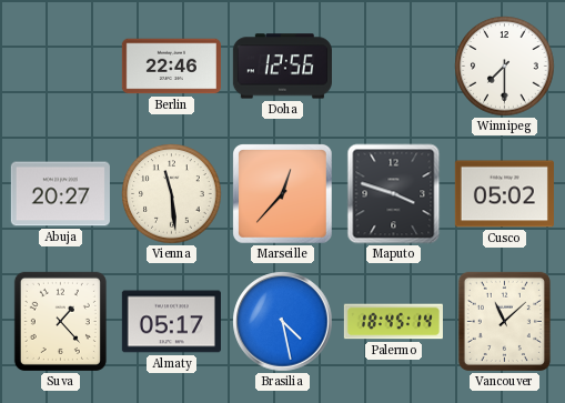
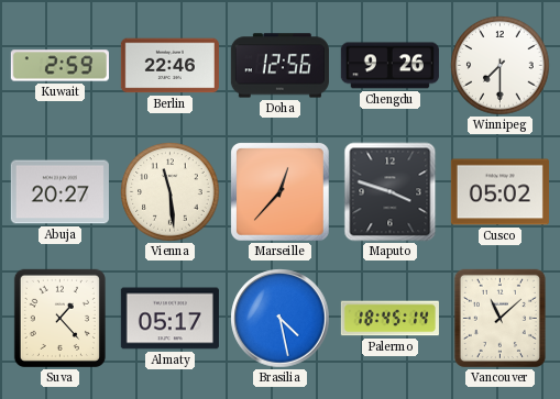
Kuwait: none -> 2:59 (59, 66)
Chengdu: none -> 9:26 (389, 66)
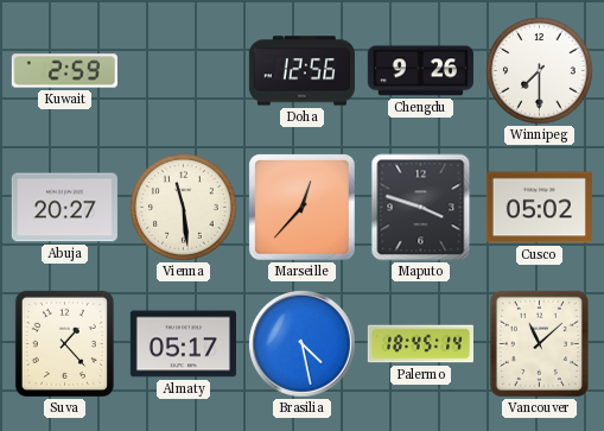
Berlin: 22:46 -> none (169, 66)
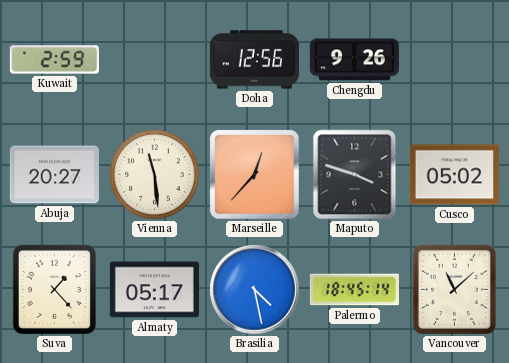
Winnipeg: 7:30 -> none (540, 71)
